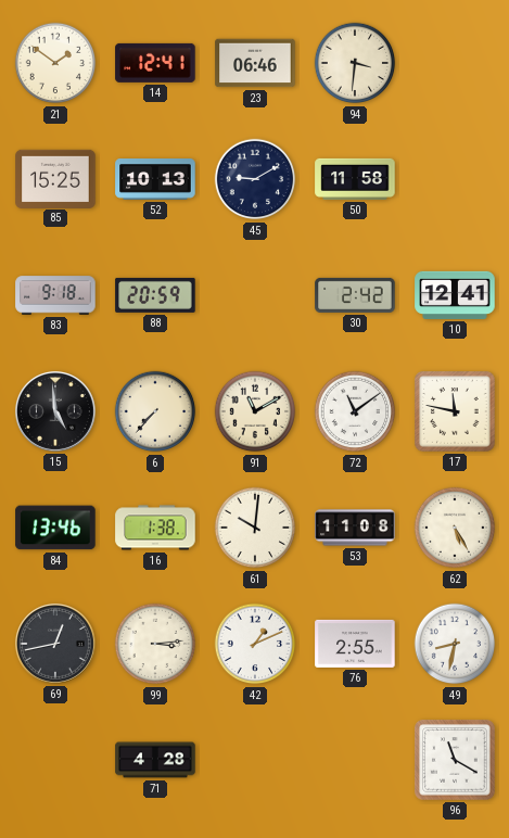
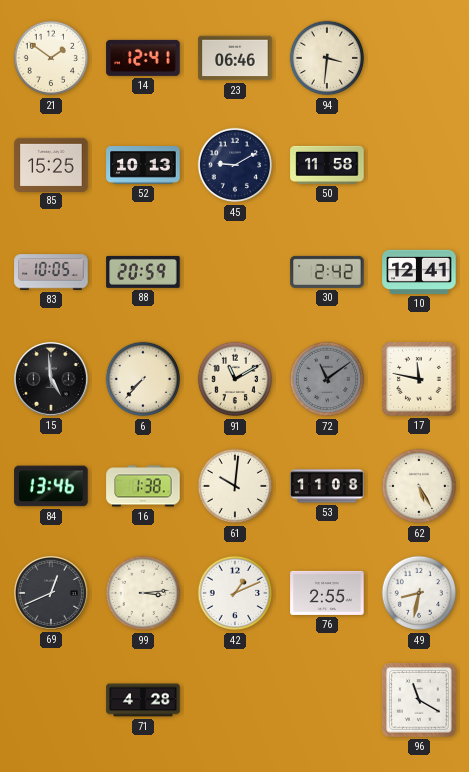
83: 9:18 -> 10:05 (51, 272)
72 dial: white -> grey (327, 379)
69: 12:43 -> 12:41 (51, 593)
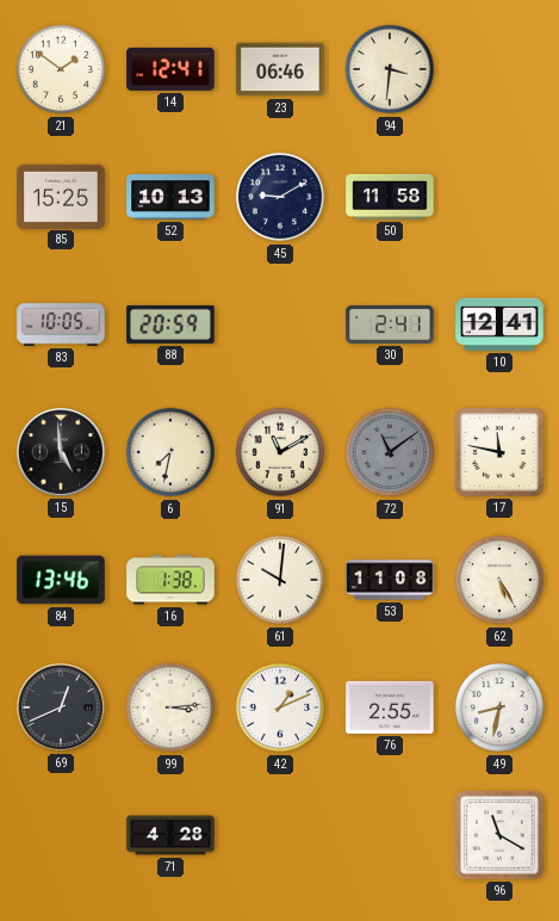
30: 2:42 -> 2:41 (390, 324)
6: 7:37 -> 7:32 (170, 452)
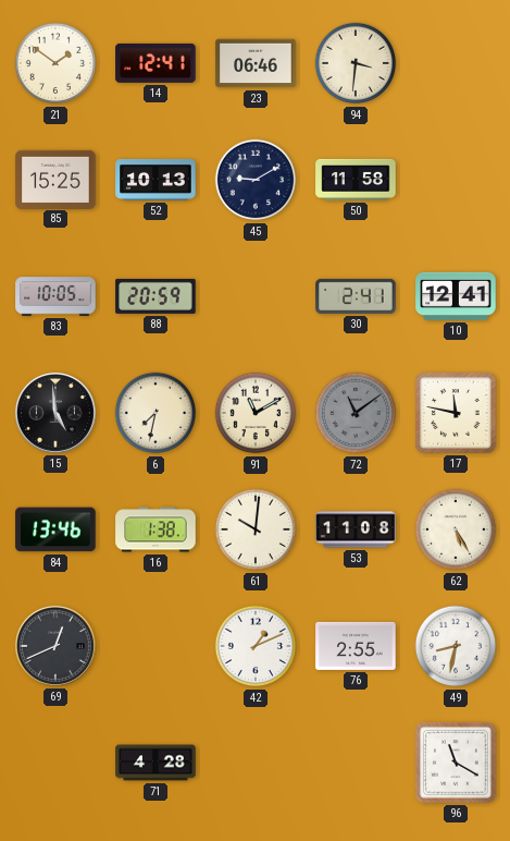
99: 3:14 -> none (170, 707)
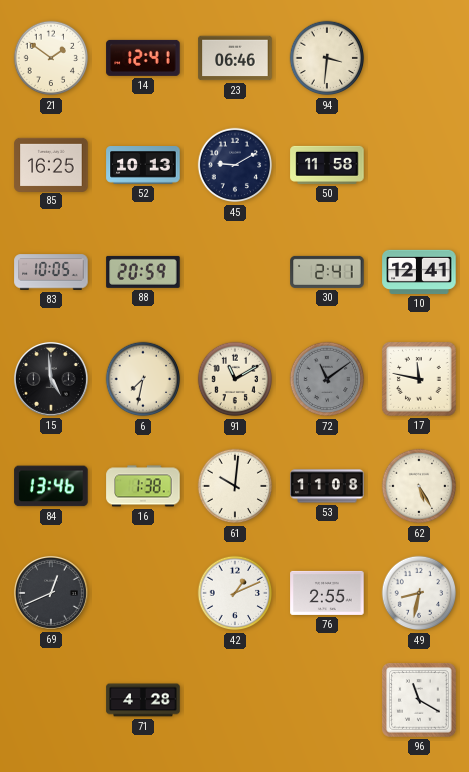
85: 15:25 -> 16:25 (51, 164)
